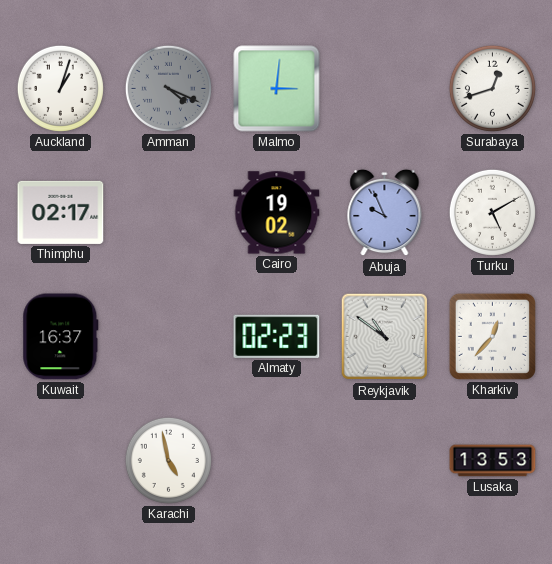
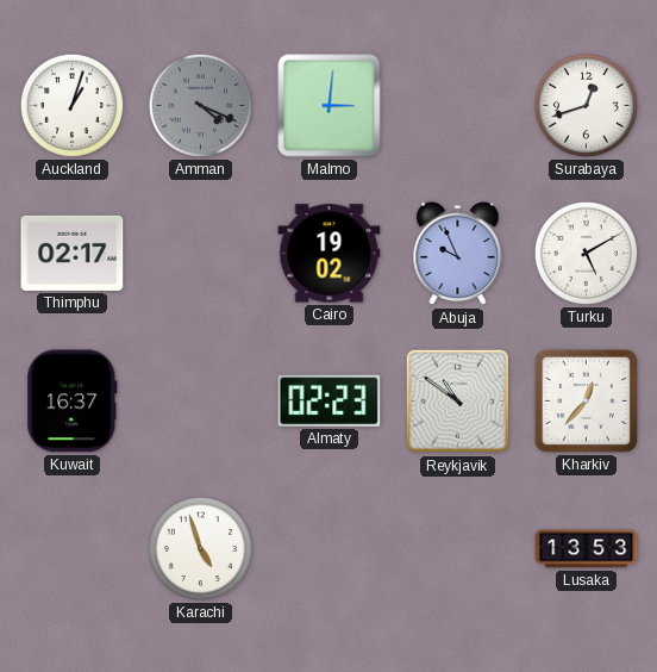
Karachi: 4:58 -> 4:57 (200, 548)
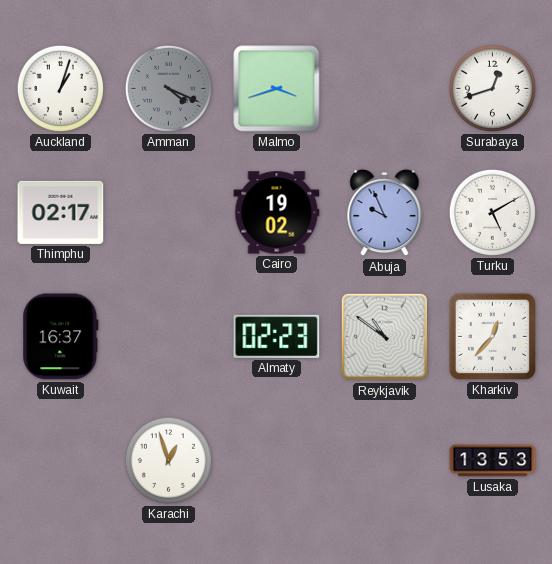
Malmo: 3:01 -> 3:42 (277, 89)
Karachi: 4:57 -> 12:57 (168, 460)
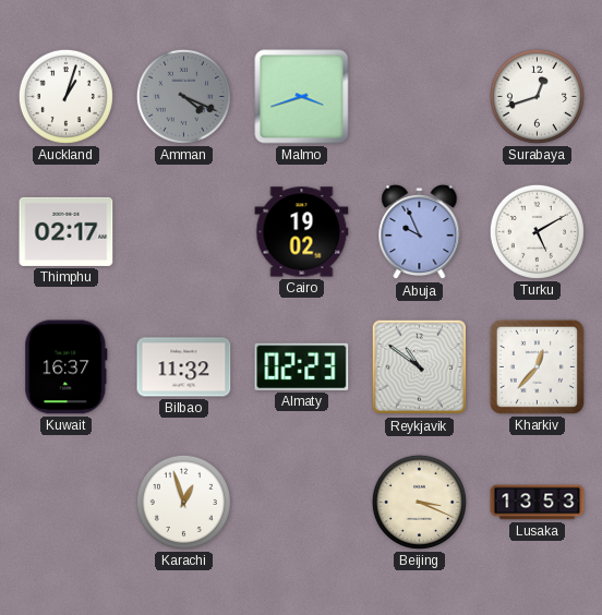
Bilbao: none -> 11:32 (184, 367)
Beijing: none -> 3:19 (419, 502)
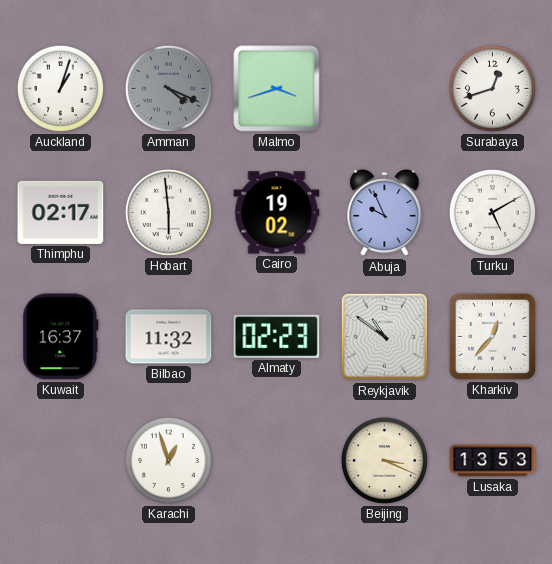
Hobart: none -> 5:59 (168, 212)
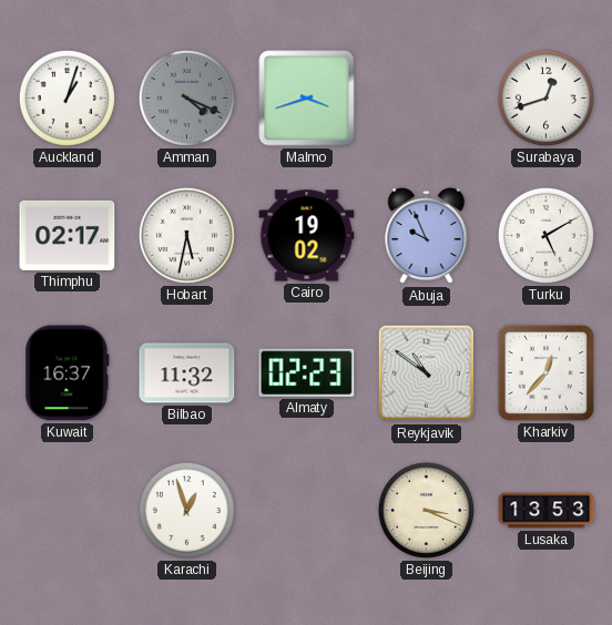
Hobart: 5:59 -> 5:32 (186, 235)
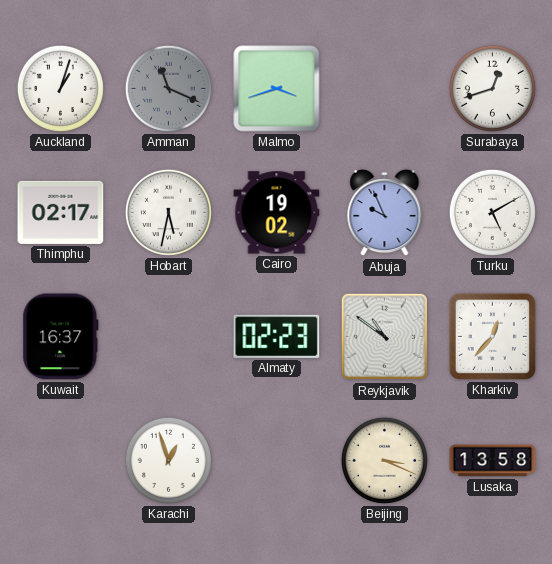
Amman: 4:19 -> 11:19 (168, 88)
Bilbao: 11:32 -> none (187, 373)
Lusaka: 13:53 -> 13:58 (493, 461)
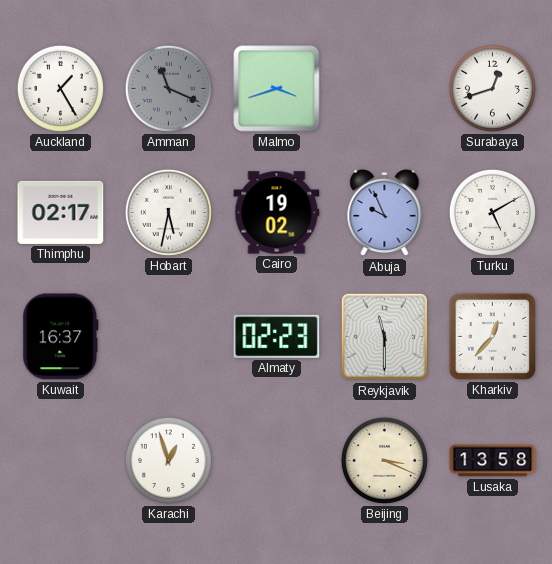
Auckland: 1:03 -> 1:25 (60, 88)
Reykjavik: 10:51 -> 11:30 (385, 337)
